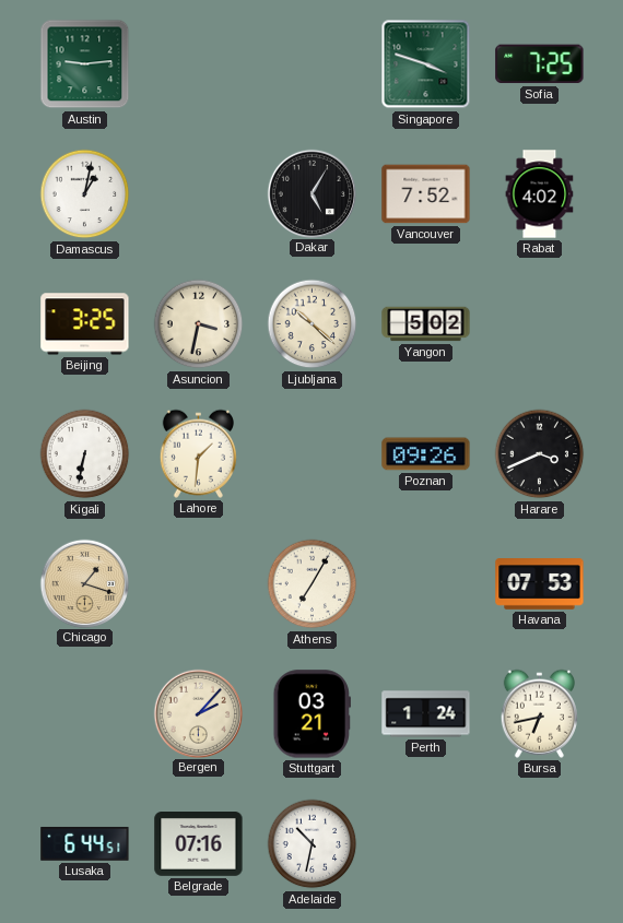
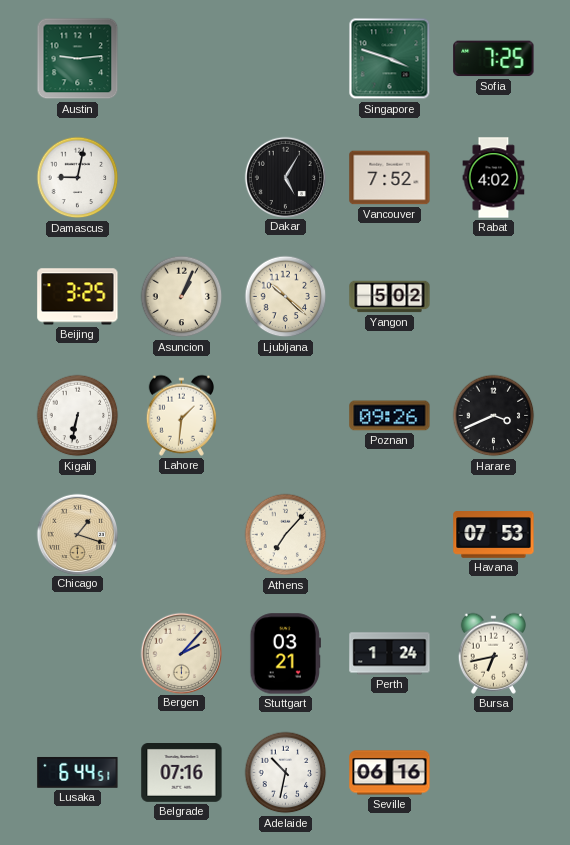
Damascus: 1:02 -> 9:02 (78, 178)
Asuncion: 3:32 -> 1:04 (182, 297)
Athens: 7:05 -> 7:07 (286, 535)
Seville: none -> 06:16 (390, 773)
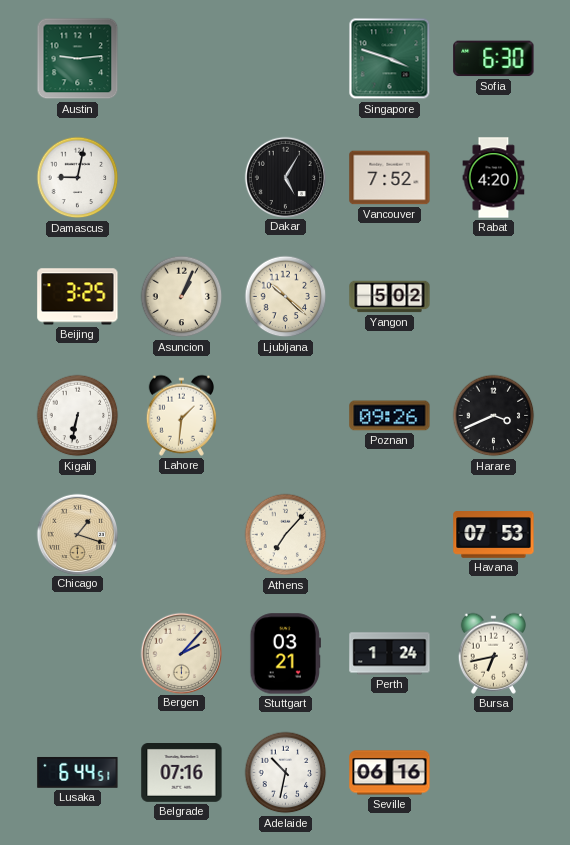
Sofia: 7:25 -> 6:30 (494, 59)
Rabat: 4:02 -> 4:20 (494, 178)
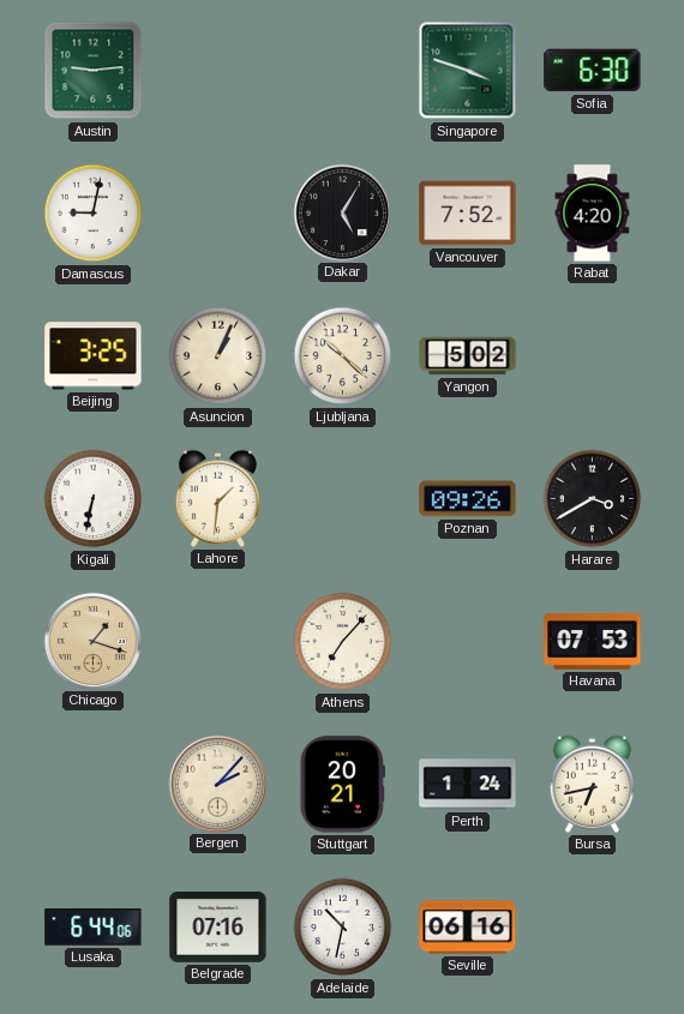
Harare: 3:41 -> 3:40 (593, 499)
Stuttgart: 03:21 -> 20:21 (342, 785)
Lusaka: 6:44:51 -> 6:44:06 (94, 926)
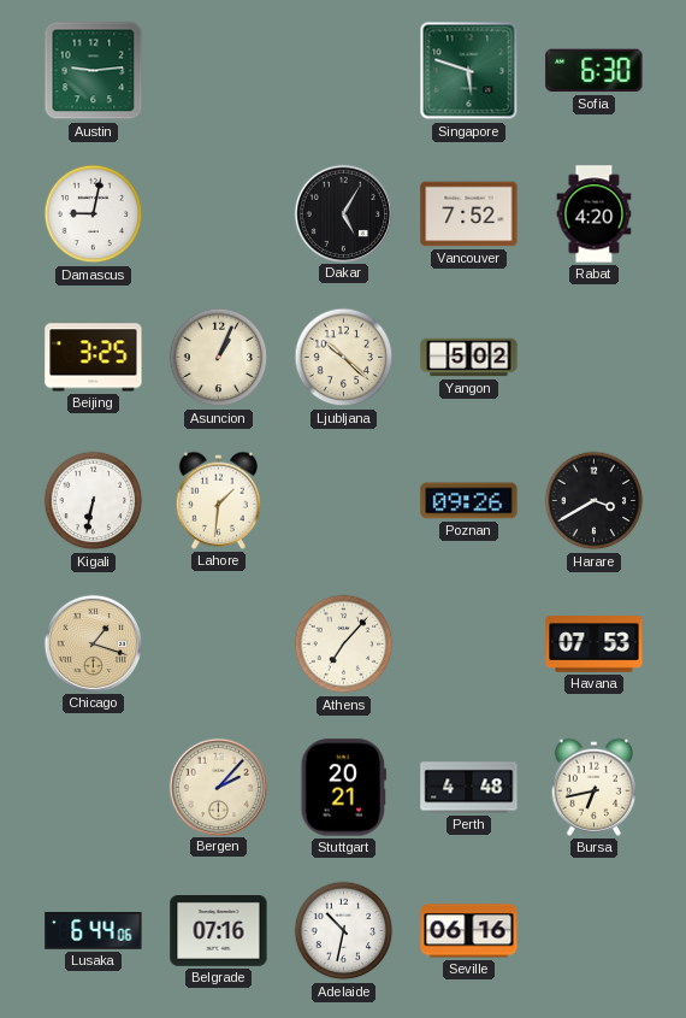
Singapore: 3:48 -> 5:48 (469, 71)
Perth: 1:24 -> 4:48 (469, 788)
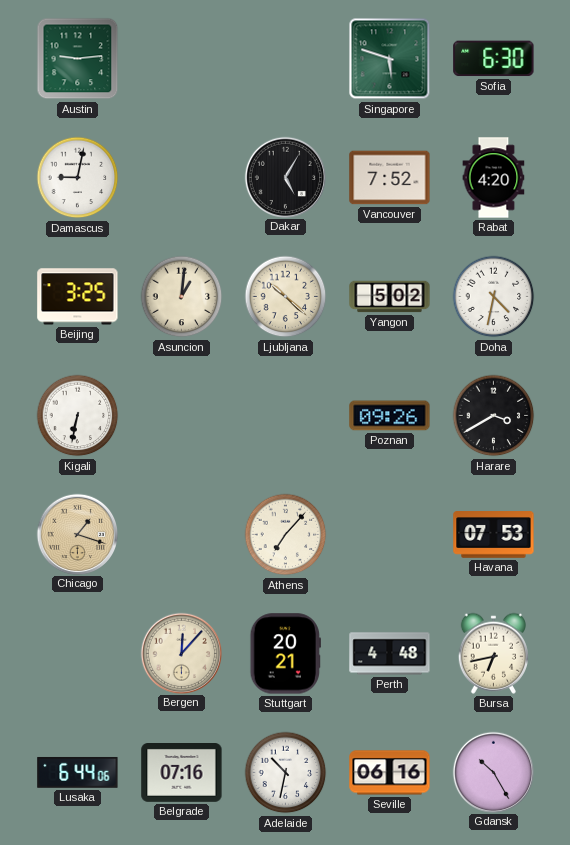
Asuncion: 1:04 -> 1:01 (182, 297)
Doha: none -> 4:32 (494, 297)
Lahore: 1:31 -> none (218, 500)
Bergen: 2:07 -> 12:07 (181, 653)
Gdansk: none -> 10:25 (493, 772)
